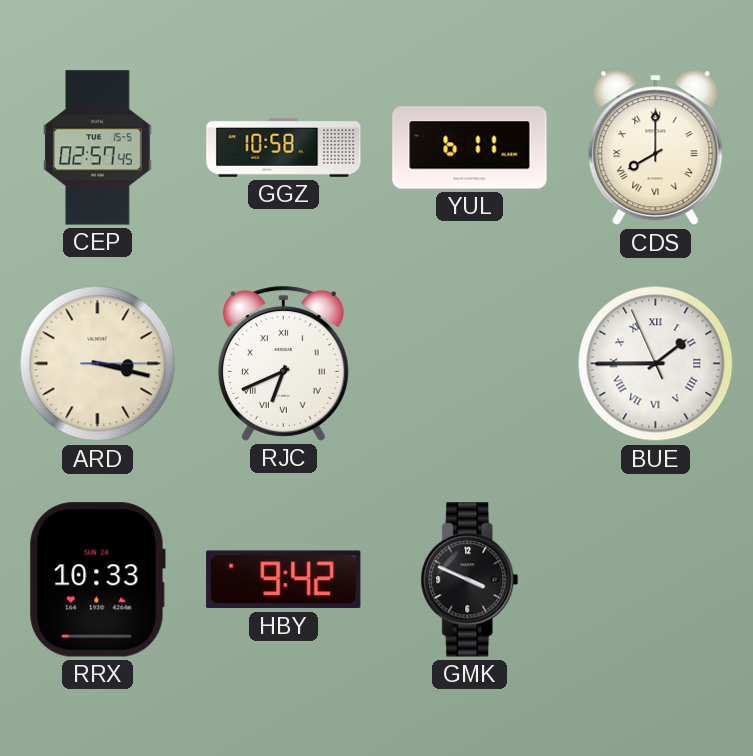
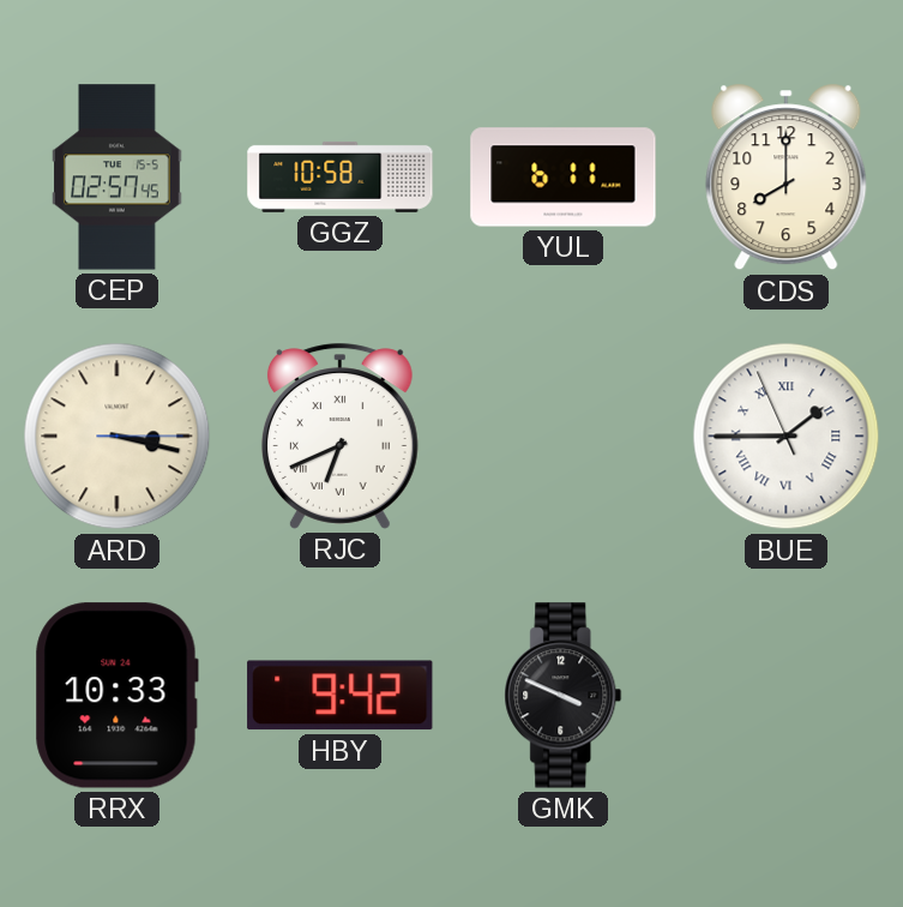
CDS numerals: Roman -> Arabic (787, 178)
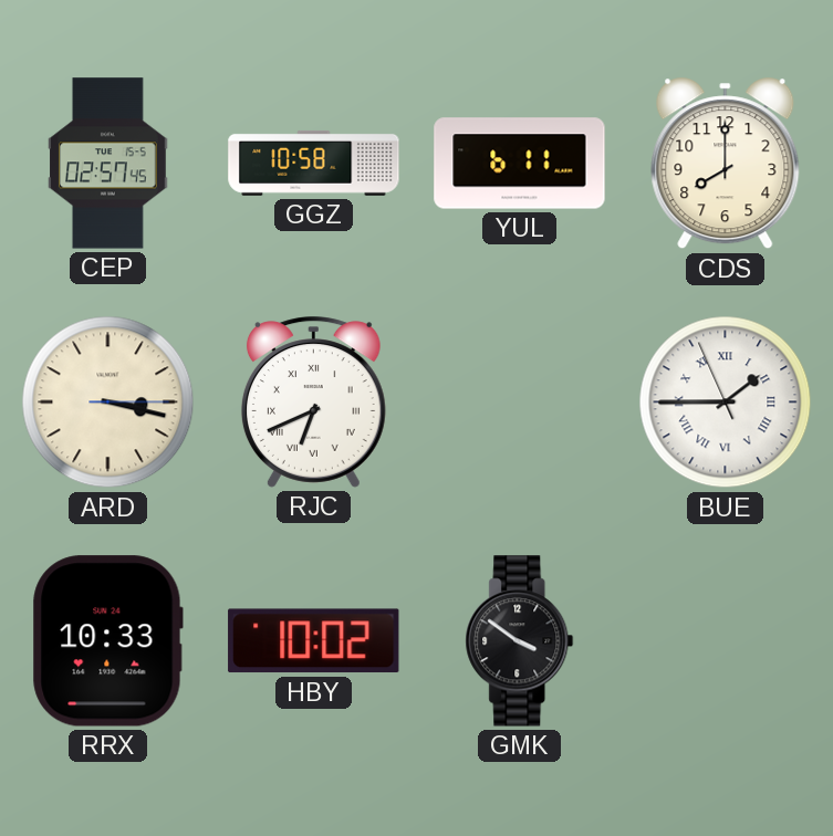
HBY: 9:42 -> 10:02 (314, 641)
GMK: 3:49 -> 3:51 (520, 641)
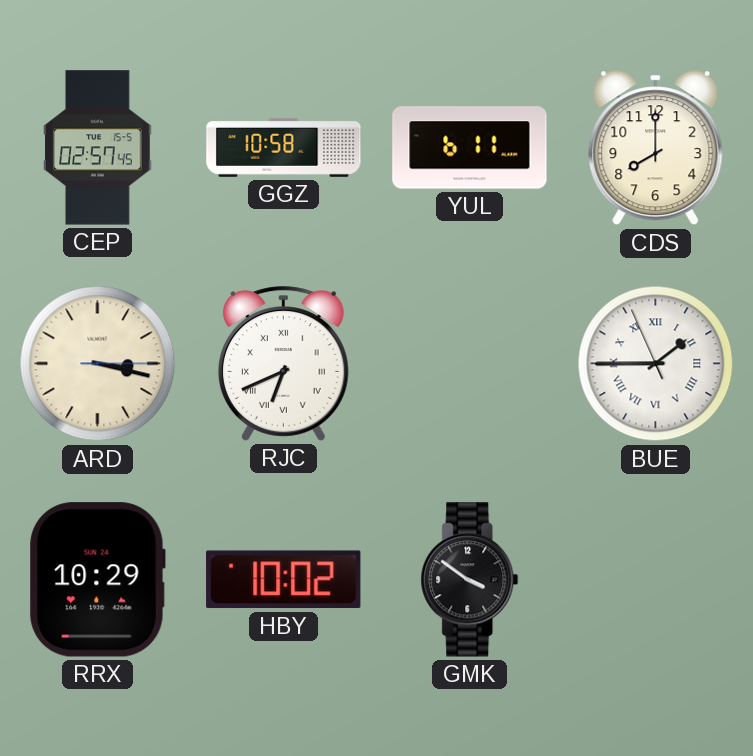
RRX: 10:33 -> 10:29 (97, 580)
